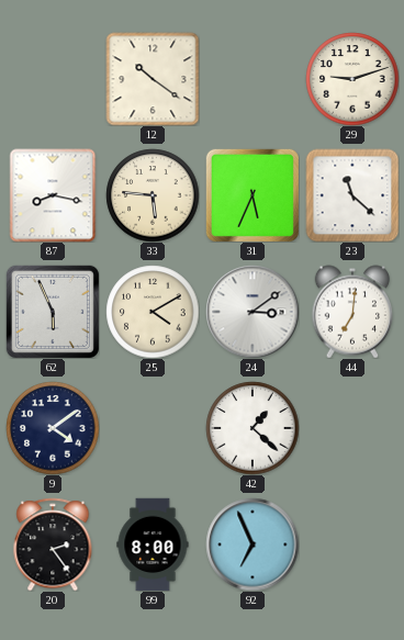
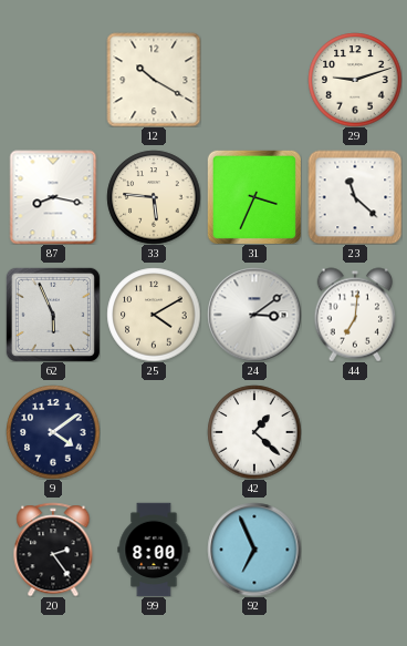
12: 10:21 -> 10:20 (154, 80)
31: 5:34 -> 3:34 (254, 197)
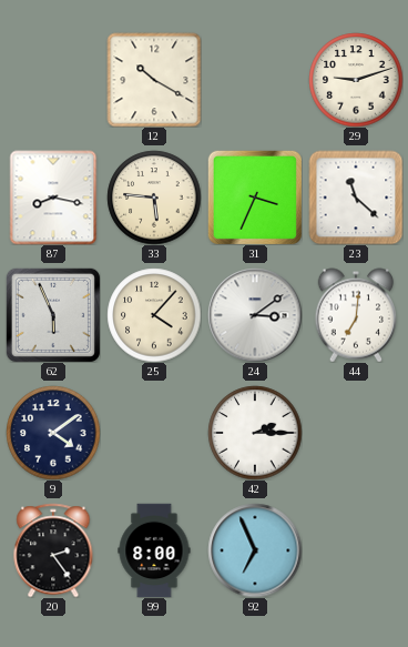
25: 4:10 -> 4:07 (154, 315)
42: 1:22 -> 2:15 (255, 433)
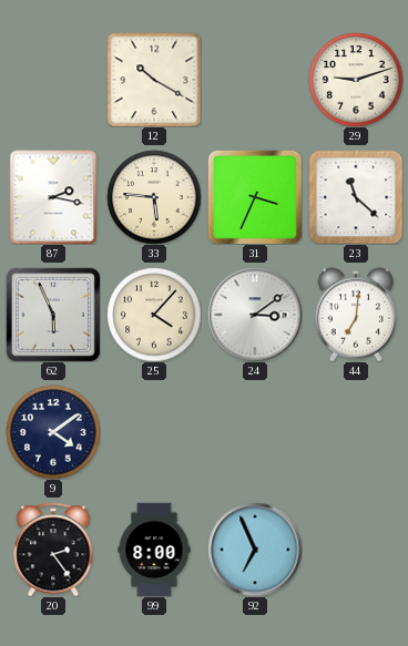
87: 8:17 -> 2:17 (53, 197)
42: 2:15 -> none (255, 433)
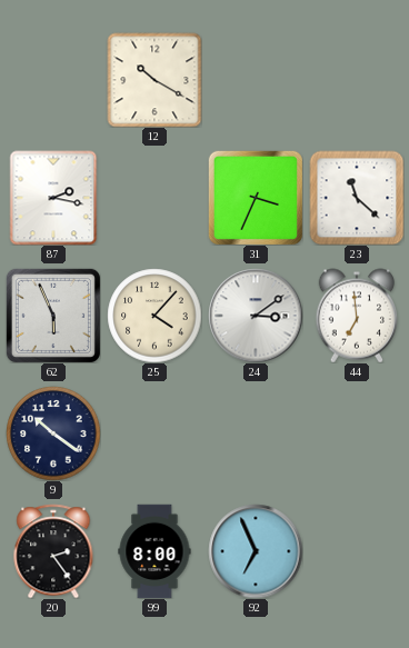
29: 9:12 -> none (356, 80)
33: 5:46 -> none (154, 197)
44: 7:01 -> 6:59 (357, 316)
9: 4:09 -> 10:21 (53, 433)
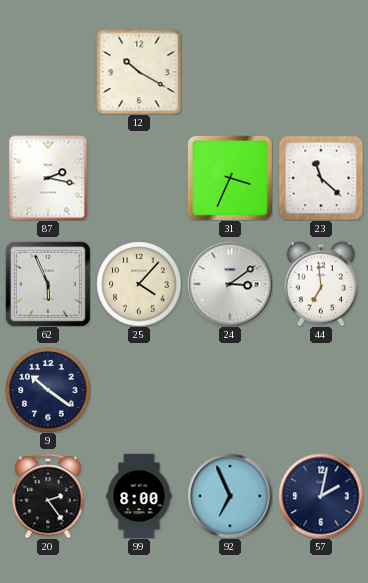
57: none -> 2:02 (321, 496)
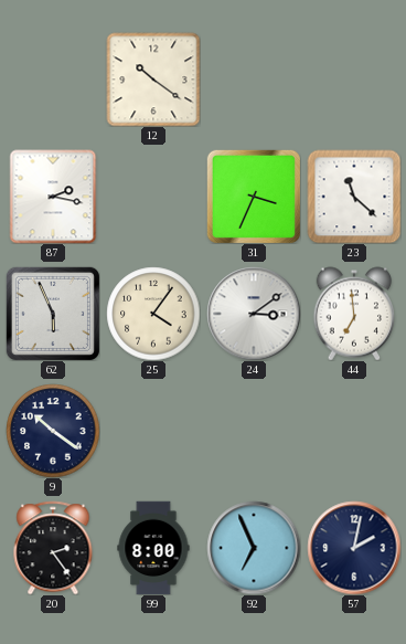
12: 10:20 -> 10:21 (153, 80)
25: 4:07 -> 4:06 (153, 314)
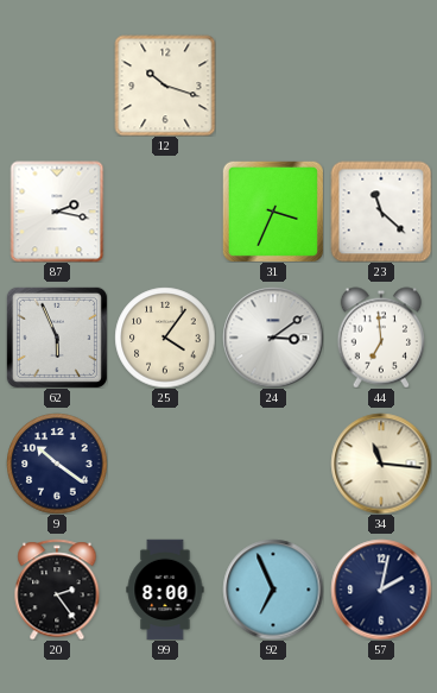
12: 10:21 -> 10:18 (165, 86)
34: none -> 11:16 (381, 464)
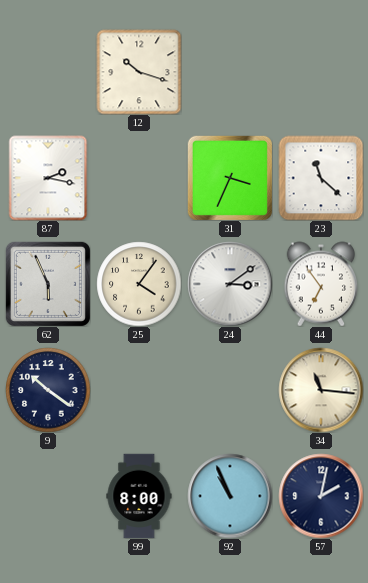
44: 6:59 -> 6:54 (321, 284)
20: 2:24 -> none (57, 590)
92: 6:56 -> 10:56 (230, 496)
